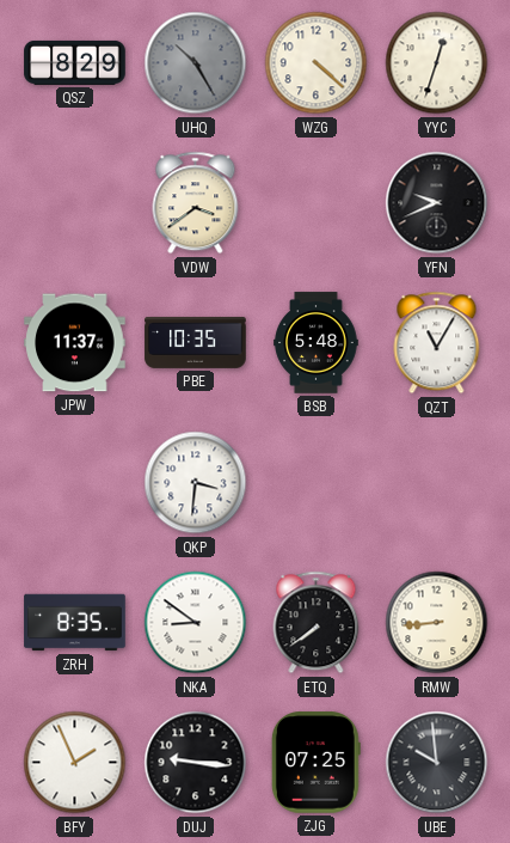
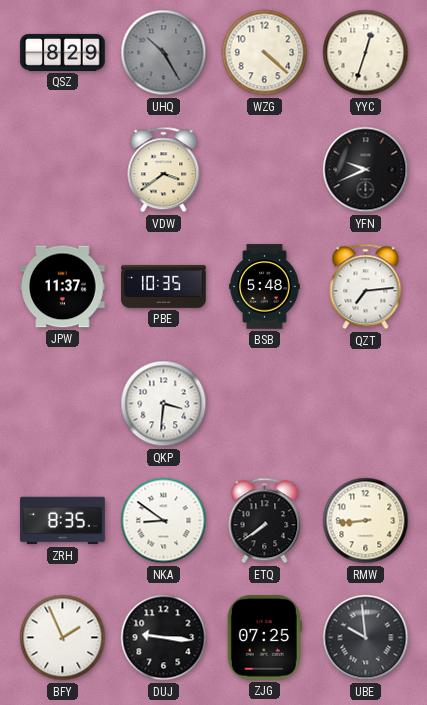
QZT: 11:05 -> 7:14 (366, 287)
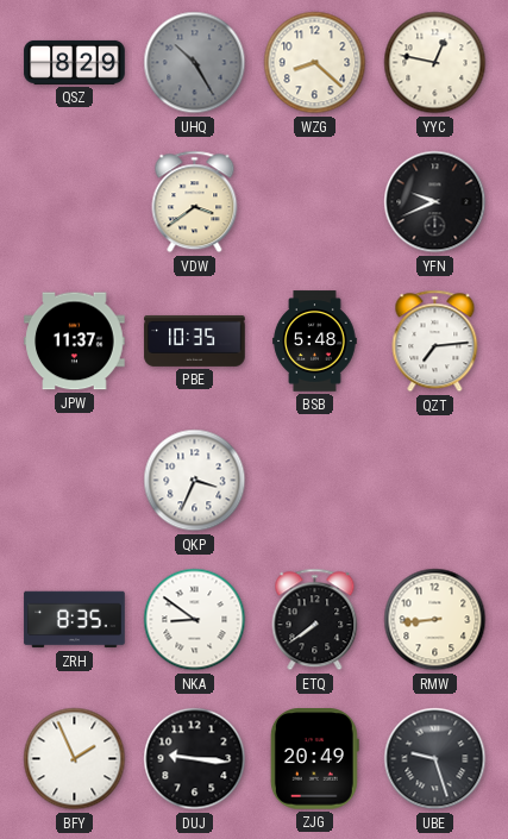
WZG: 4:22 -> 8:22 (315, 63)
YYC: 12:33 -> 12:47 (435, 63)
QKP: 3:31 -> 3:34 (195, 481)
ZJG: 07:25 -> 20:49 (314, 759)
UBE: 9:59 -> 9:27 (435, 759)
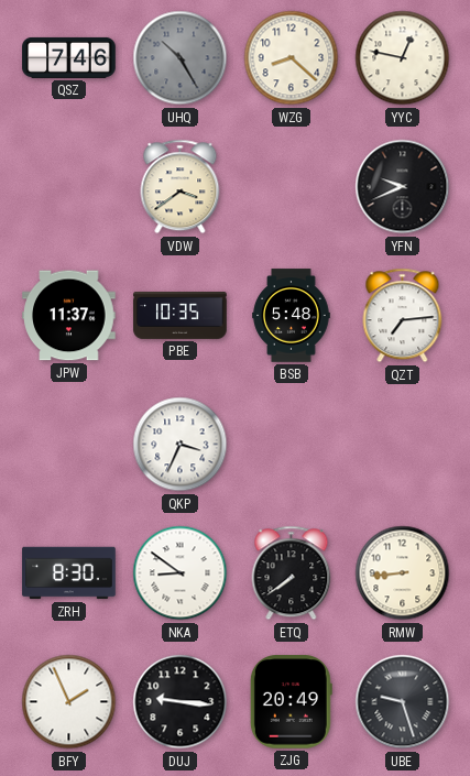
QSZ: 8:29 -> 7:46 (69, 57)
ZRH: 8:35 -> 8:30 (69, 573)
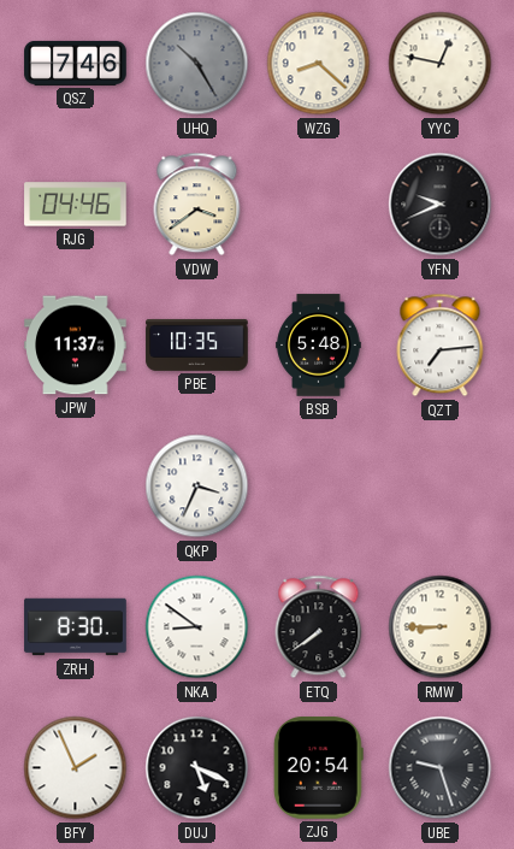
RJG: none -> 04:46 (76, 205)
RMW: 8:44 -> 8:45 (441, 627)
DUJ: 9:16 -> 5:19 (197, 768)
ZJG: 20:49 -> 20:54 (318, 768)
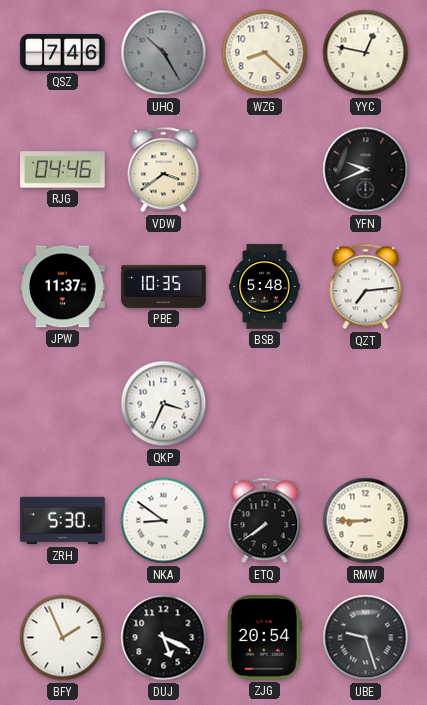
ZRH: 8:30 -> 5:30 (63, 521)
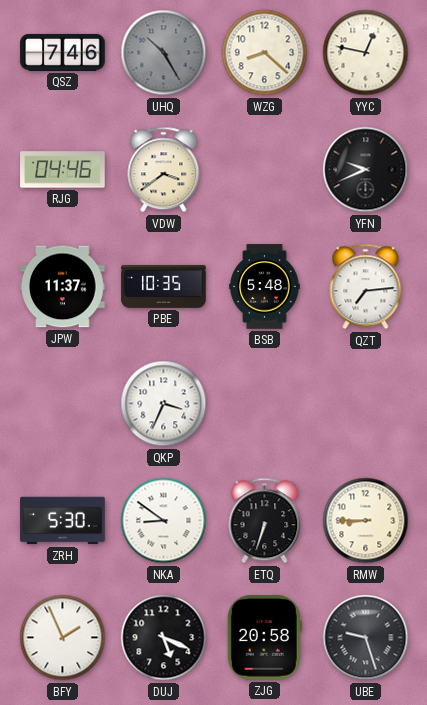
ETQ: 7:39 -> 6:33 (265, 521)
ZJG: 20:54 -> 20:58 (264, 638)
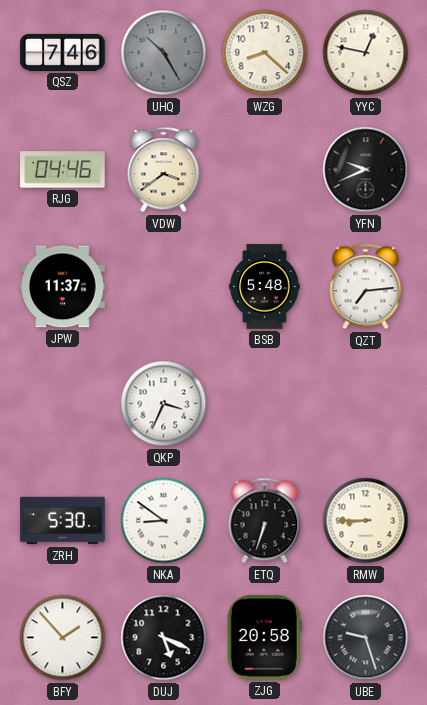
PBE: 10:35 -> none (164, 286)
BFY: 1:56 -> 1:53 (63, 638)
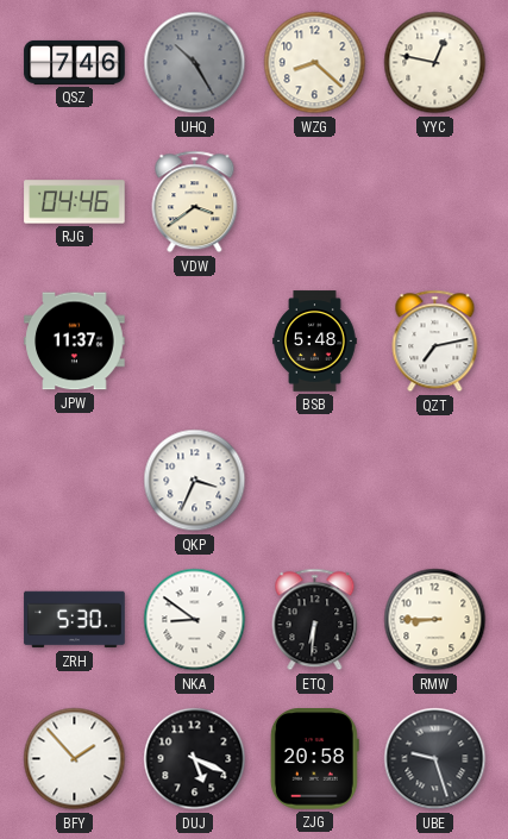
YFN: 9:41 -> none (366, 170)
QZT: 7:14 -> 7:13 (435, 342)
ETQ: 6:33 -> 6:31 (315, 620)
